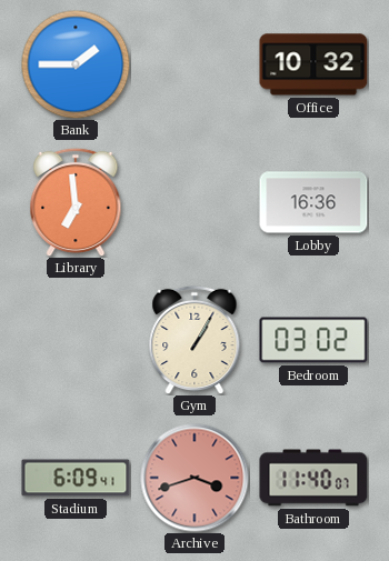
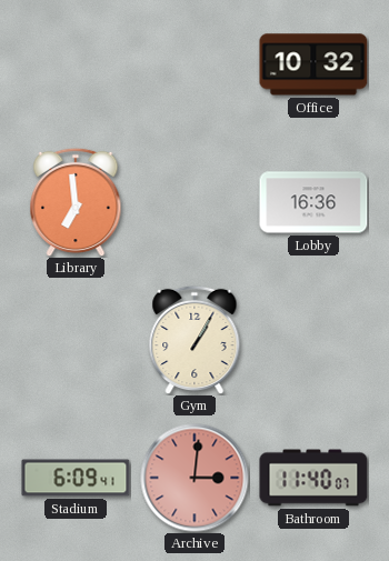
Bank: 1:45 -> none (76, 64)
Bedroom: 03:02 -> none (313, 340)
Archive: 3:42 -> 3:01 (194, 478)
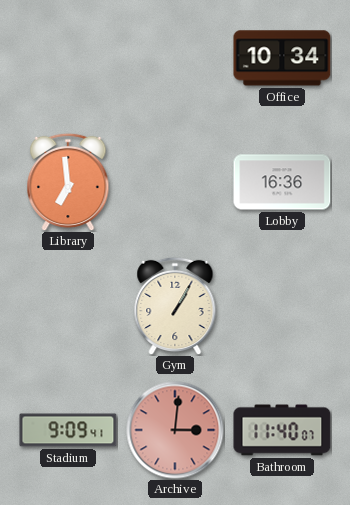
Office: 10:32 -> 10:34 (282, 58)
Stadium: 6:09 -> 9:09 (68, 430)
